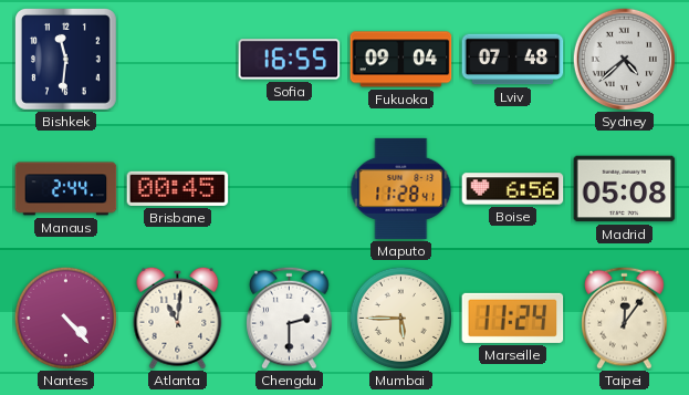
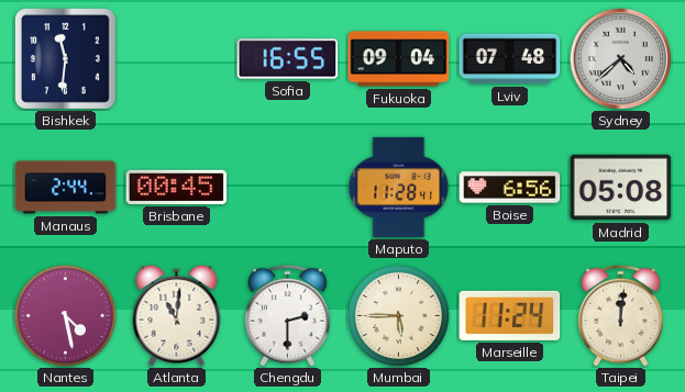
Nantes: 4:23 -> 4:28 (65, 315)
Taipei: 12:06 -> 12:01 (621, 315)
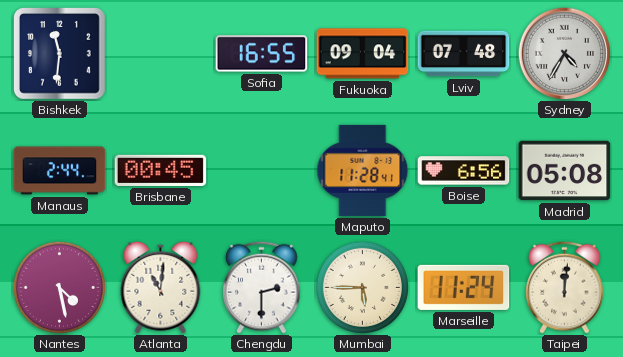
Sydney: 4:38 -> 4:35 (564, 53)
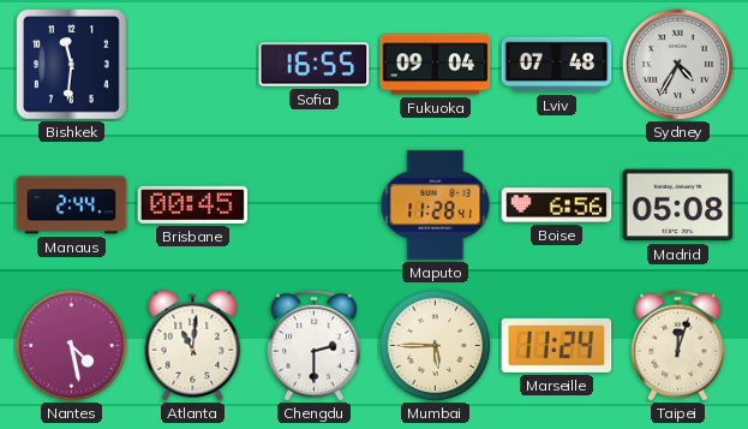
Taipei: 12:01 -> 12:03 (678, 345)
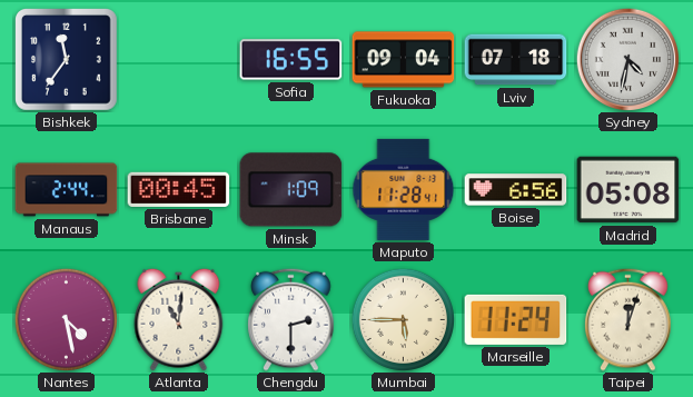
Bishkek: 11:31 -> 11:36 (67, 60)
Lviv: 07:48 -> 07:18 (516, 60)
Sydney: 4:35 -> 4:32 (627, 59)
Minsk: none -> 1:09 (291, 190)
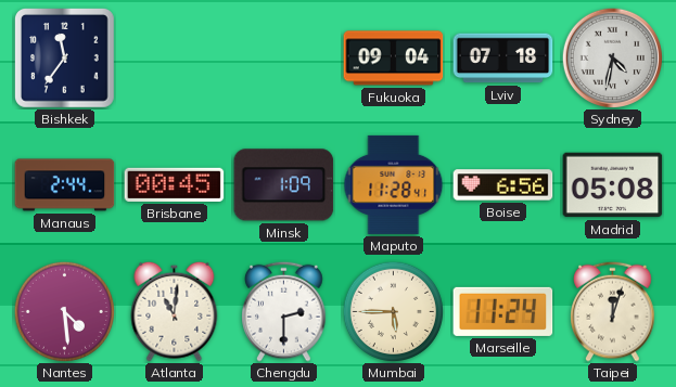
Sofia: 16:55 -> none (291, 60)
Nantes: 4:28 -> 4:29 (64, 311)
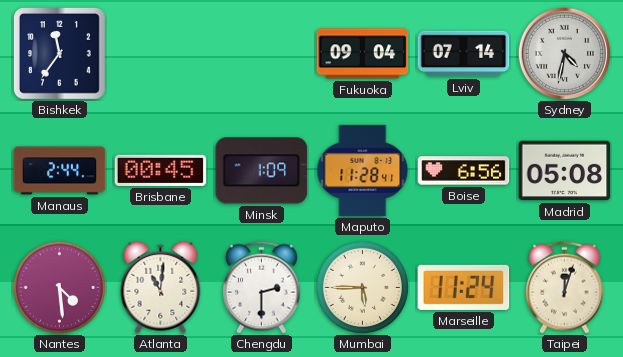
Lviv: 07:18 -> 07:14 (464, 54)
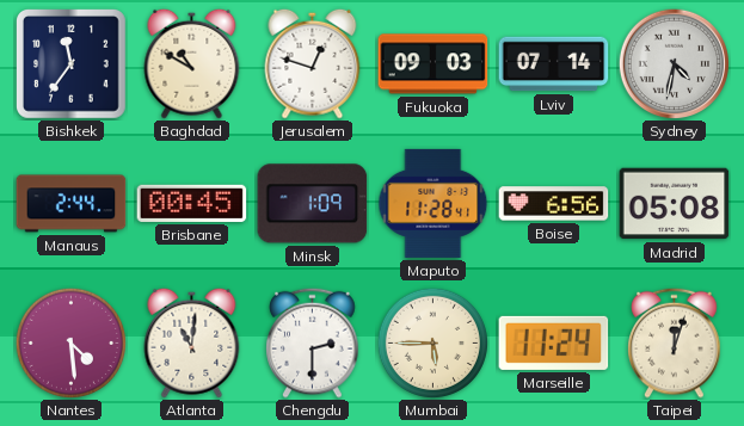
Baghdad: none -> 10:50 (192, 63)
Jerusalem: none -> 12:48 (313, 63)
Fukuoka: 09:04 -> 09:03 (434, 64)
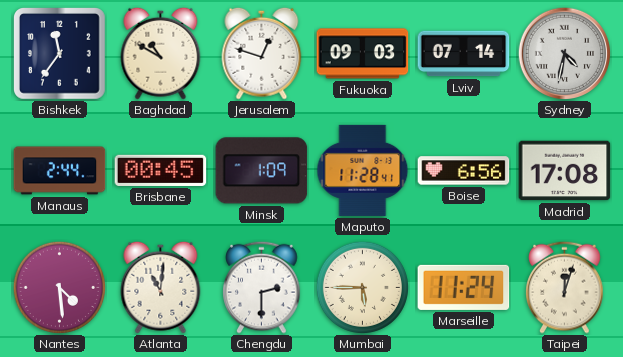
Madrid: 05:08 -> 17:08 (565, 171)
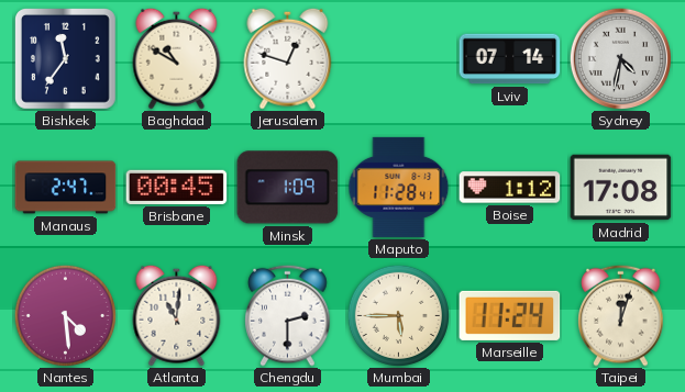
Fukuoka: 09:03 -> none (363, 54)
Manaus: 2:44 -> 2:47 (66, 188)
Boise: 6:56 -> 1:12 (510, 188)
